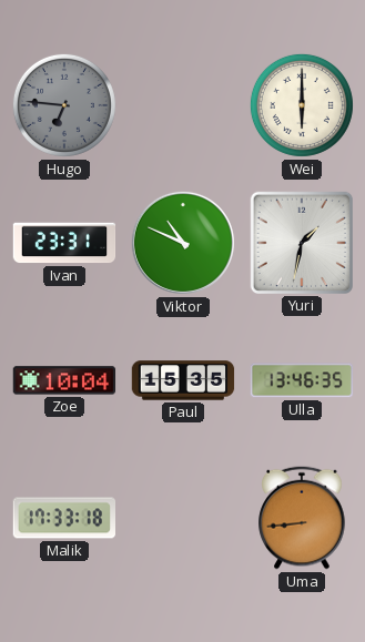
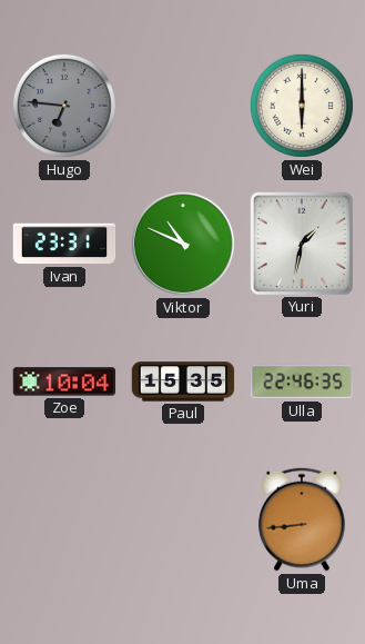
Ulla: 13:46 -> 22:46 (302, 382)
Malik: 17:33 -> none (63, 518)
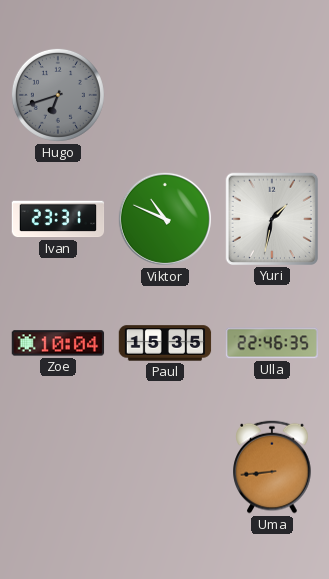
Hugo: 6:46 -> 6:42 (58, 95)
Wei: 6:00 -> none (302, 106)
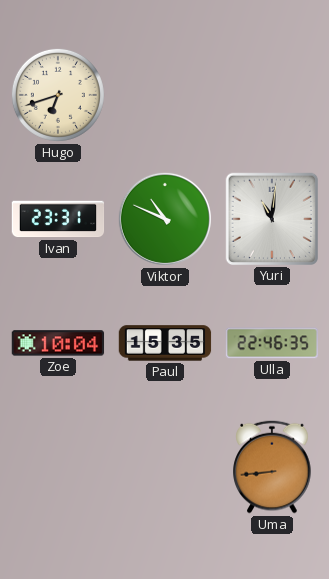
Hugo dial: grey -> cream (58, 95)
Yuri: 1:32 -> 11:01 (271, 218)
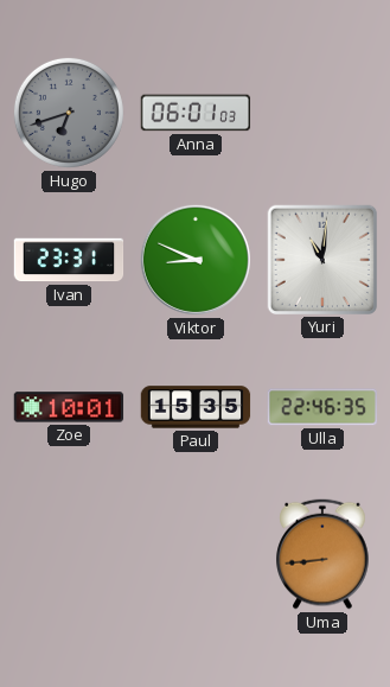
Hugo dial: cream -> grey (69, 113)
Anna: none -> 06:01 (196, 113)
Viktor: 10:49 -> 8:49 (196, 260)
Zoe: 10:04 -> 10:01 (69, 407)
